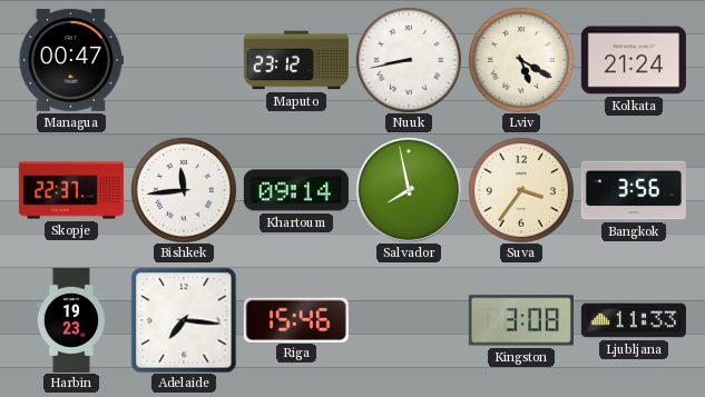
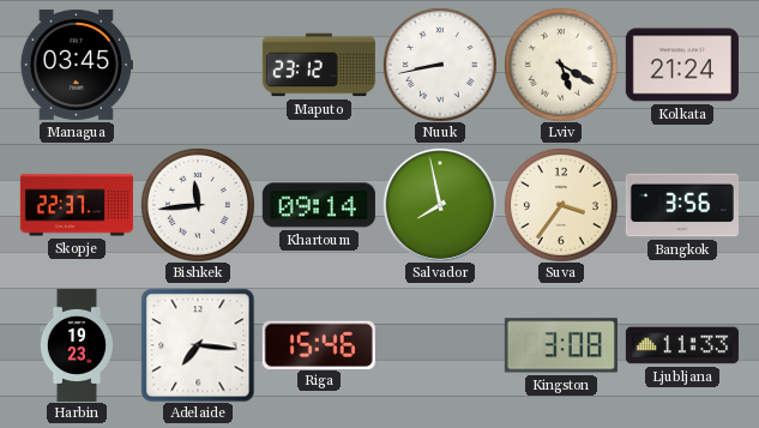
Managua: 00:47 -> 03:45 (77, 65)
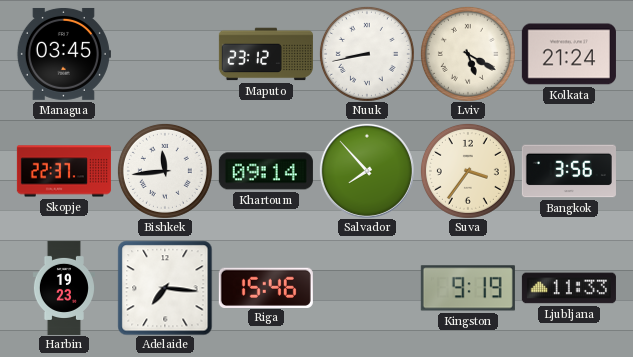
Salvador: 7:58 -> 7:53 (367, 171)
Kingston: 3:08 -> 9:19 (468, 288)
